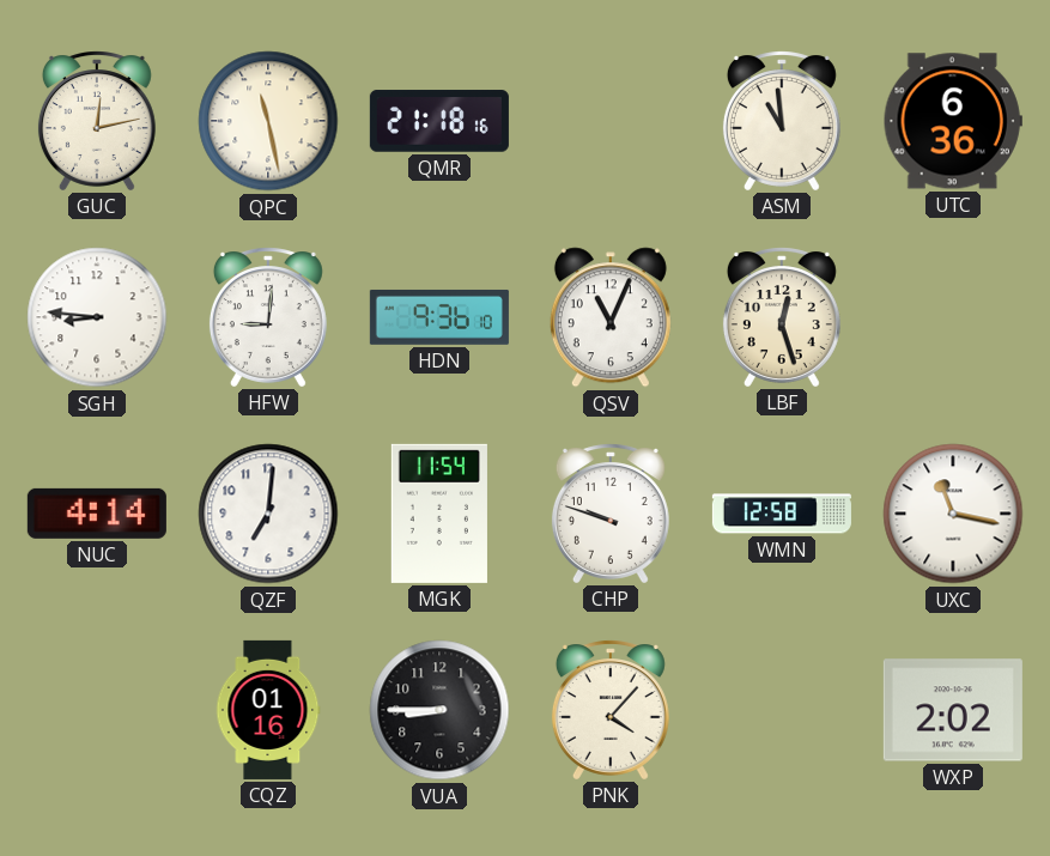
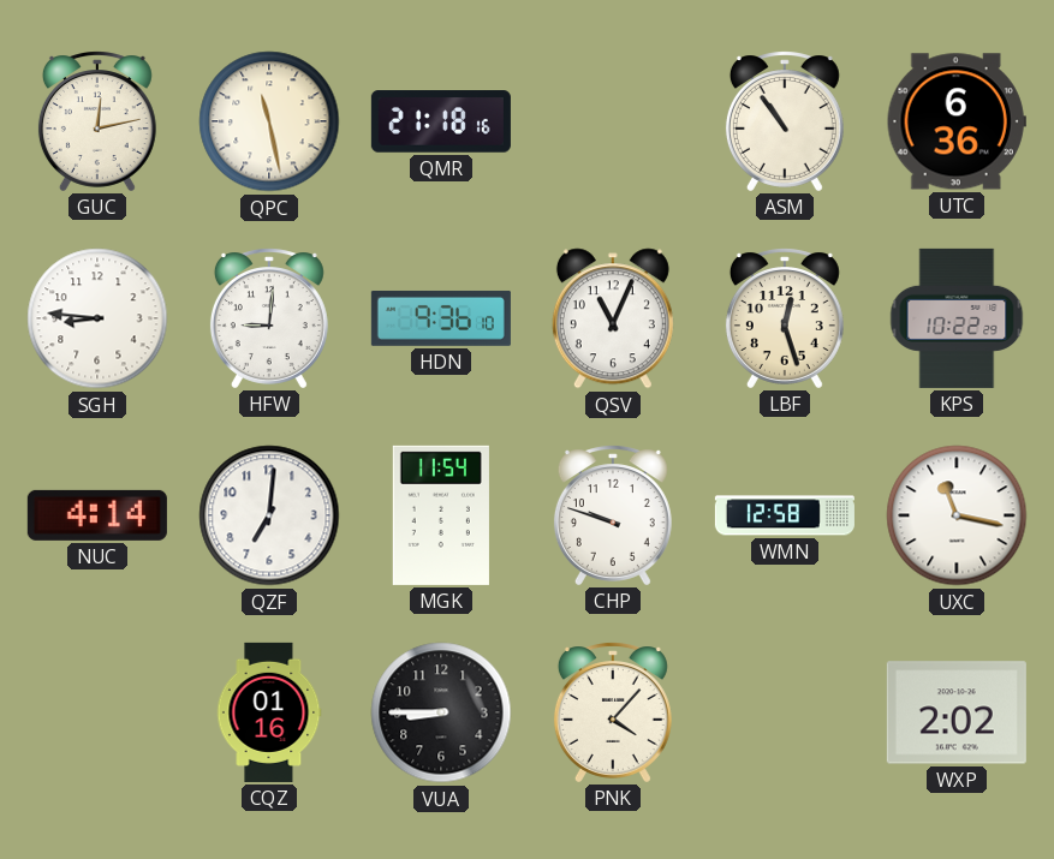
ASM: 10:59 -> 10:54 (785, 121)
KPS: none -> 10:22 (957, 318)
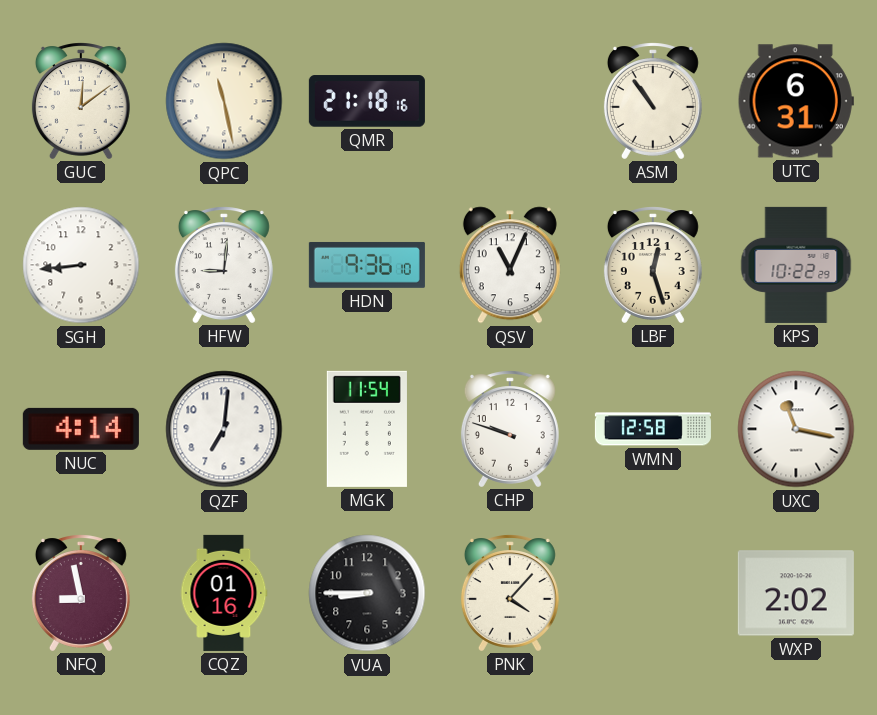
GUC: 12:13 -> 12:09 (81, 101)
UTC: 6:36 -> 6:31 (796, 101)
SGH: 8:46 -> 8:44 (81, 265)
NFQ: none -> 8:58 (81, 593)
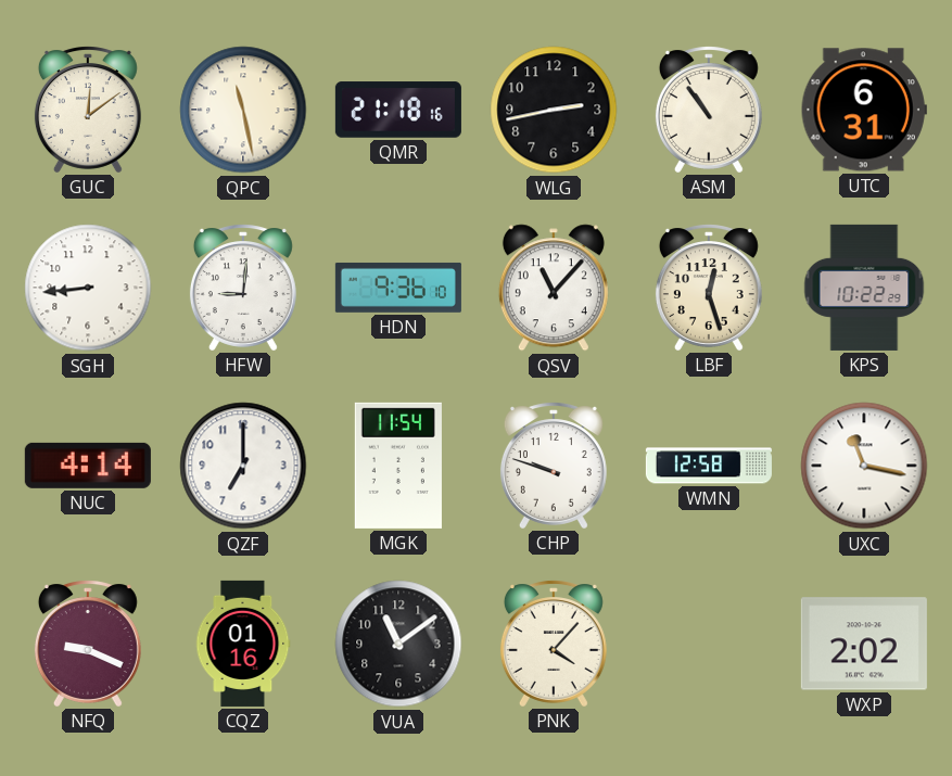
WLG: none -> 2:43 (554, 110)
QSV: 11:04 -> 11:07 (554, 288)
QZF: 7:01 -> 7:00 (243, 466)
NFQ: 8:58 -> 9:19 (88, 644)
VUA: 8:45 -> 11:09 (398, 644)
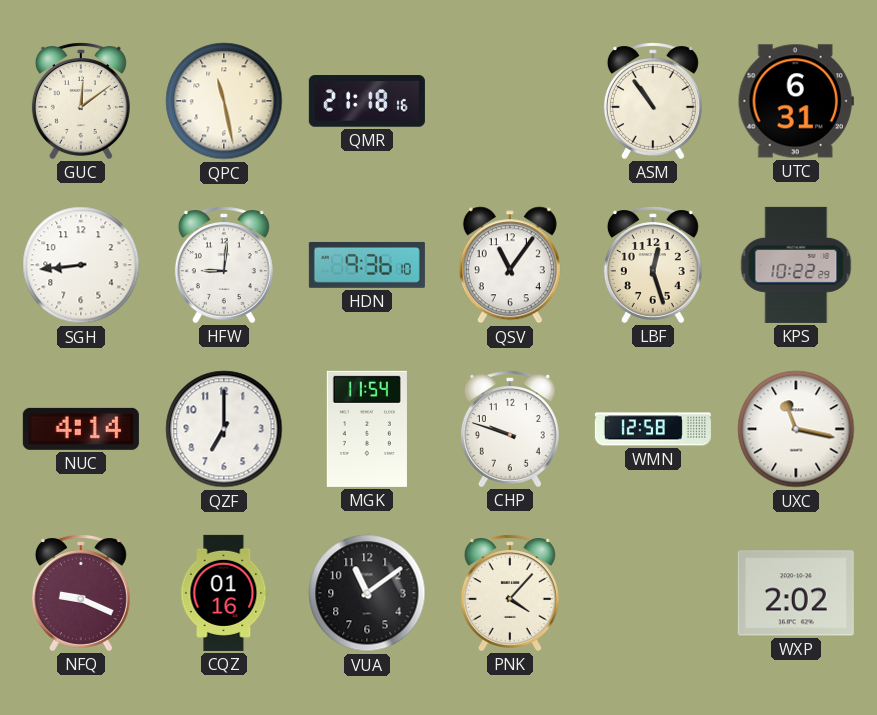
WLG: 2:43 -> none (554, 110)
QSV: 11:07 -> 11:06 (510, 265)
